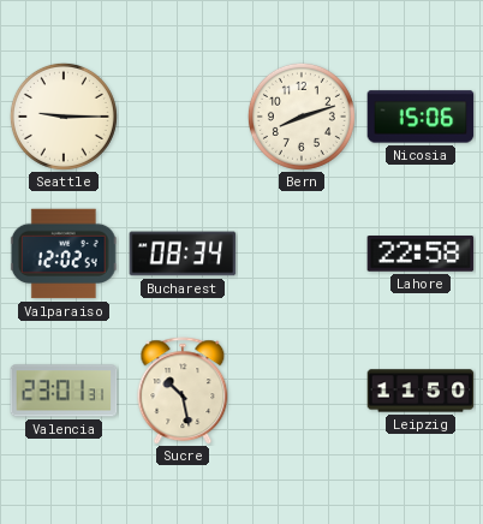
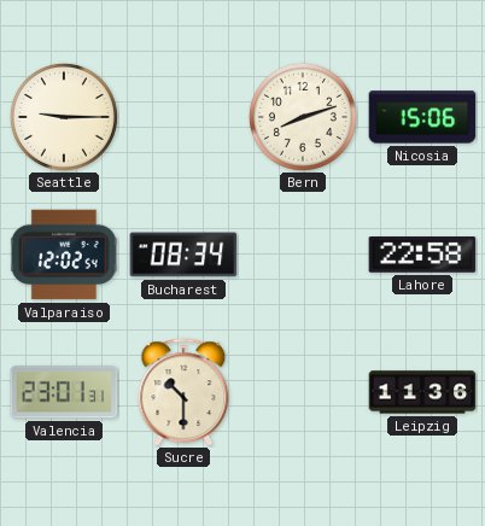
Sucre: 10:28 -> 10:30 (183, 392)
Leipzig: 11:50 -> 11:36 (422, 392)
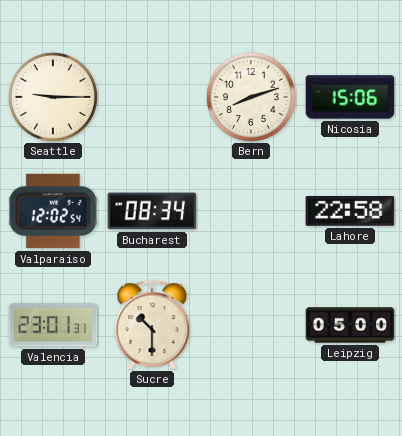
Leipzig: 11:36 -> 05:00 (350, 325)
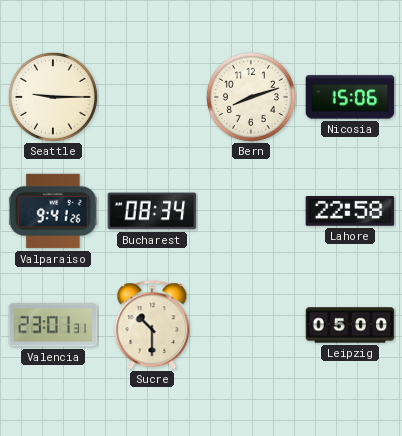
Valparaiso: 12:02 -> 9:41 (53, 211)
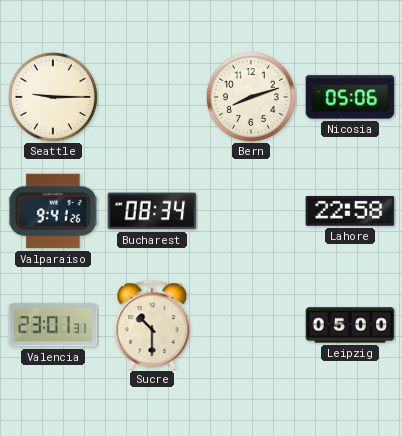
Nicosia: 15:06 -> 05:06 (350, 97)
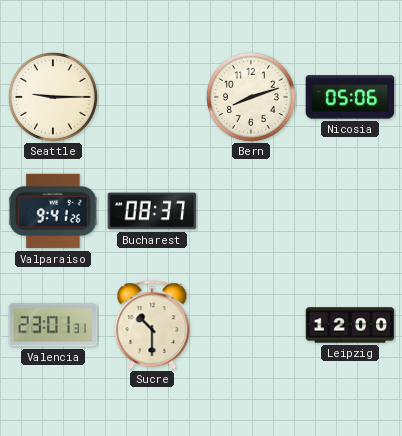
Bucharest: 08:34 -> 08:37 (152, 211)
Lahore: 22:58 -> none (350, 211)
Leipzig: 05:00 -> 12:00 (350, 325)
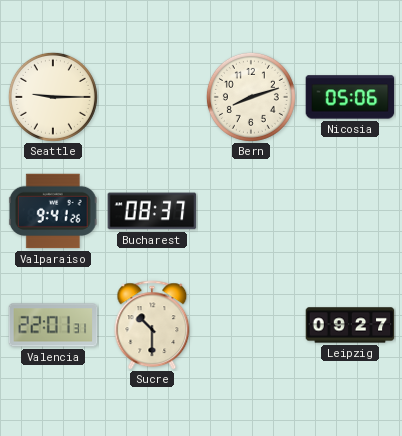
Valencia: 23:01 -> 22:01 (53, 325)
Leipzig: 12:00 -> 09:27 (350, 325)
